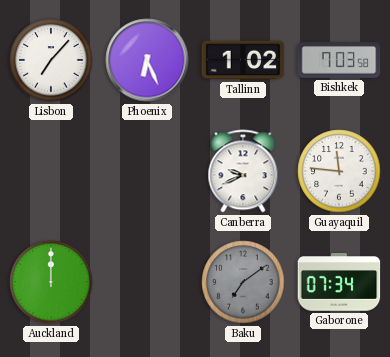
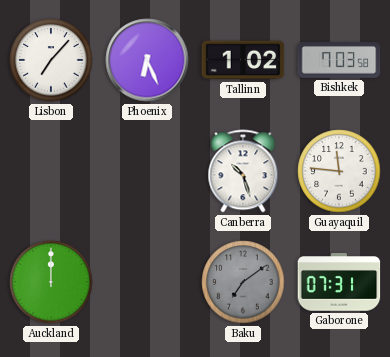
Canberra: 9:41 -> 10:27 (243, 171)
Gaborone: 07:34 -> 07:31 (339, 282)
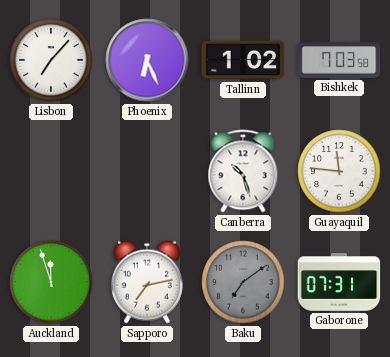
Auckland: 12:00 -> 11:57 (51, 282)
Sapporo: none -> 7:13 (147, 282)
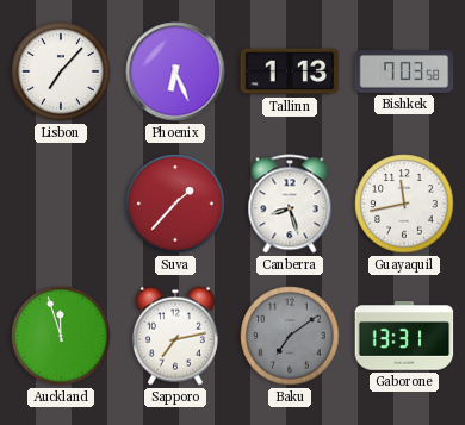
Tallinn: 1:02 -> 1:13 (290, 71)
Suva: none -> 1:37 (175, 204)
Canberra: 10:27 -> 8:27 (290, 204)
Guayaquil: 11:46 -> 11:43 (404, 204)
Gaborone: 07:31 -> 13:31 (404, 336)
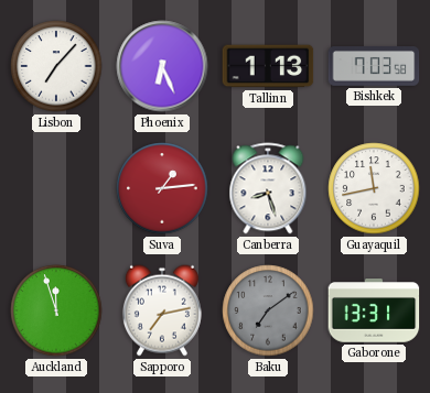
Suva: 1:37 -> 1:14 (162, 188)
